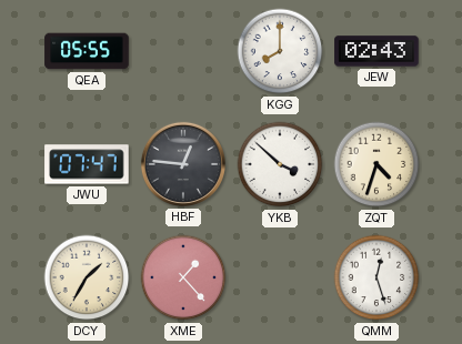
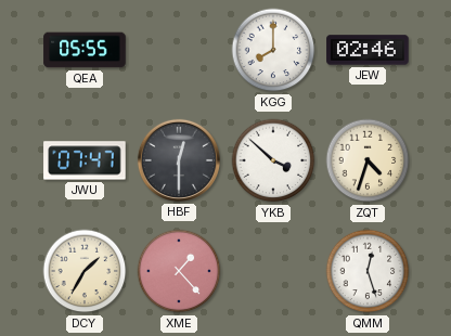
JEW: 02:43 -> 02:46 (368, 50)
HBF: 12:46 -> 12:30 (179, 160)
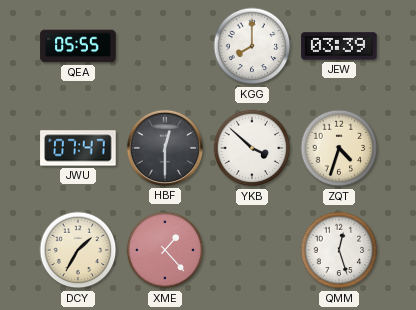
JEW: 02:46 -> 03:39 (339, 46)
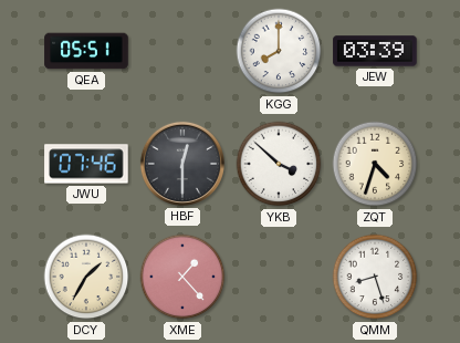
QEA: 05:55 -> 05:51 (86, 51)
JWU: 07:47 -> 07:46 (86, 164)
QMM: 12:27 -> 8:27 (375, 277)
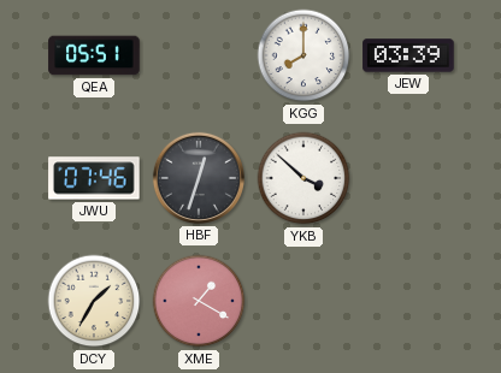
HBF: 12:30 -> 12:33 (199, 178)
ZQT: 4:33 -> none (375, 164)
XME: 1:23 -> 1:20 (199, 301)
QMM: 8:27 -> none (375, 277)
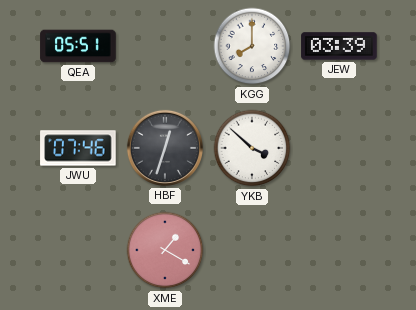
DCY: 1:35 -> none (94, 301)
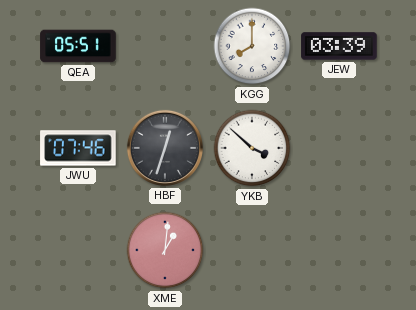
XME: 1:20 -> 1:01 (165, 250)
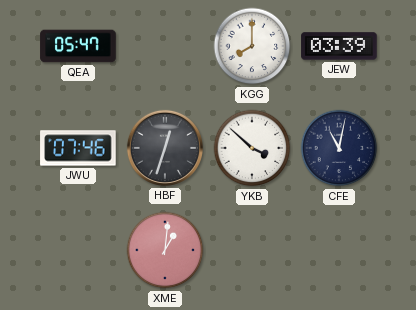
QEA: 05:51 -> 05:47 (78, 46)
CFE: none -> 11:02 (339, 148)
